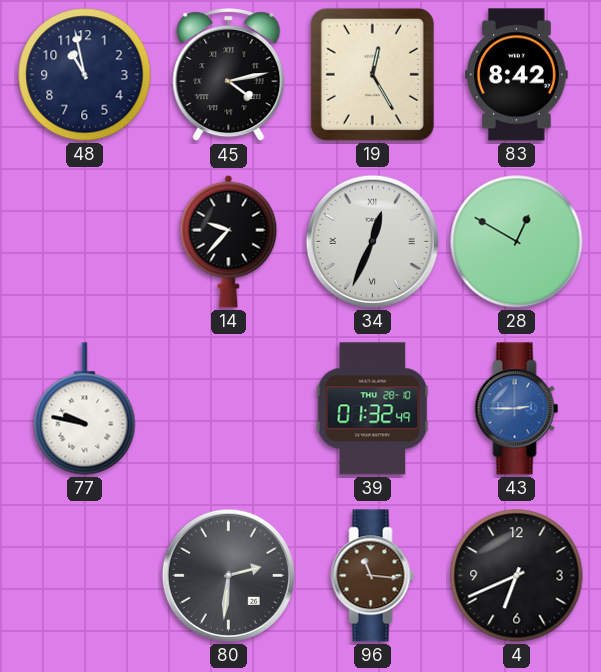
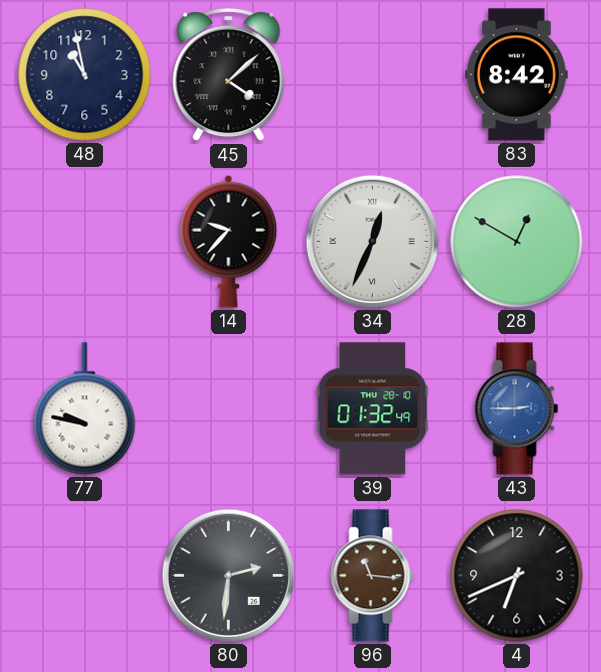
45: 4:13 -> 4:08 (229, 76)
19: 12:25 -> none (372, 74)
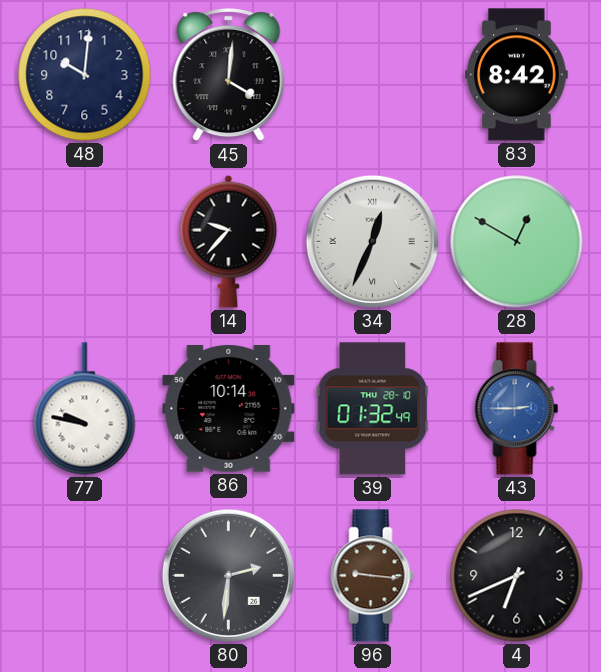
48: 10:58 -> 10:01 (85, 75)
45: 4:08 -> 4:01 (229, 76)
86: none -> 10:14 (229, 409)
96: 11:16 -> 9:16 (373, 576)
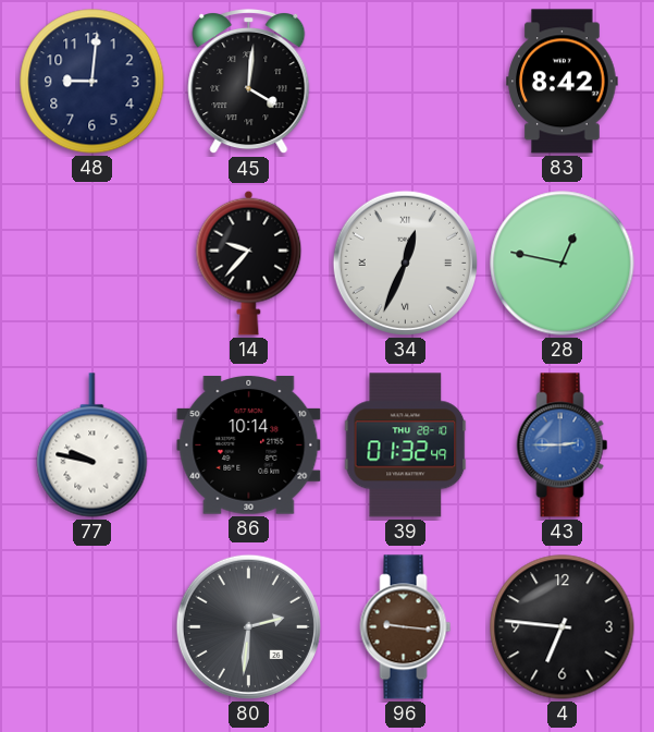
48: 10:01 -> 9:01 (92, 82)
28: 12:50 -> 12:47 (563, 264)
4: 6:41 -> 6:46 (563, 627)
